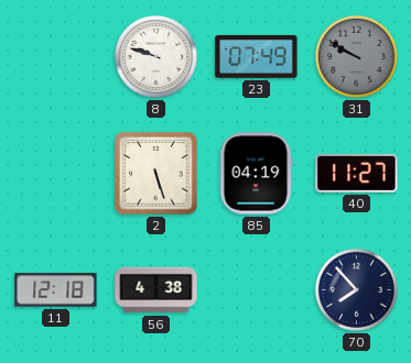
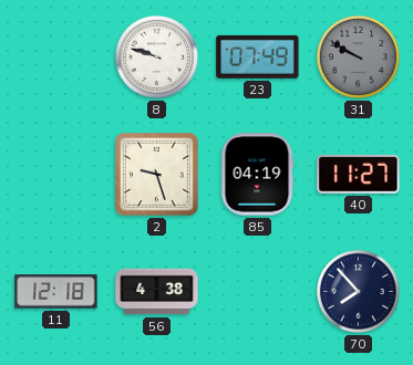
2: 5:27 -> 9:27 (157, 175)
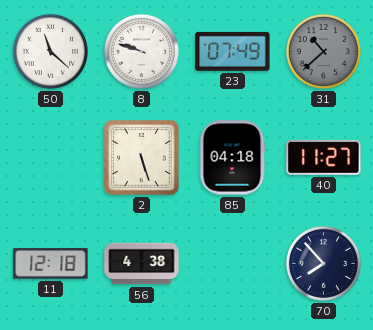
50: none -> 11:22 (50, 51)
31: 9:50 -> 10:38 (323, 51)
2: 9:27 -> 5:27 (142, 158)
85: 04:19 -> 04:18 (232, 158)
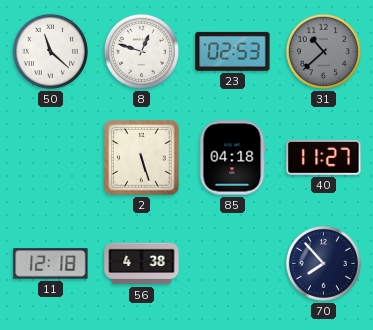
8: 9:48 -> 12:48 (141, 51)
23: 07:49 -> 02:53 (233, 51)
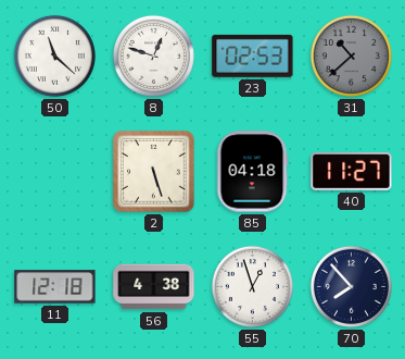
55: none -> 12:57 (252, 286)
